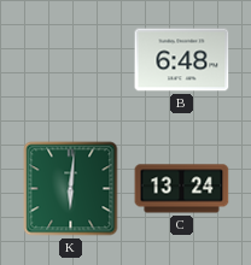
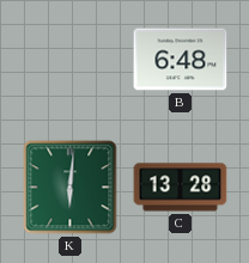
C: 13:24 -> 13:28 (181, 188)
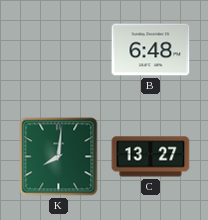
K: 6:01 -> 8:01 (59, 157)
C: 13:28 -> 13:27 (151, 157)
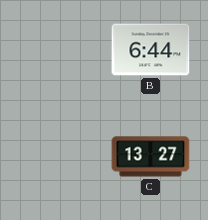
B: 6:48 -> 6:44 (151, 50)
K: 8:01 -> none (59, 157)
